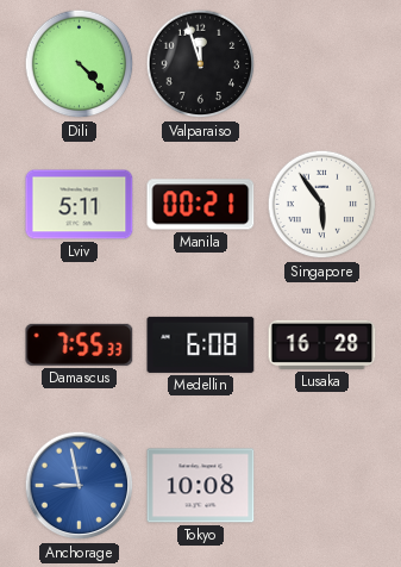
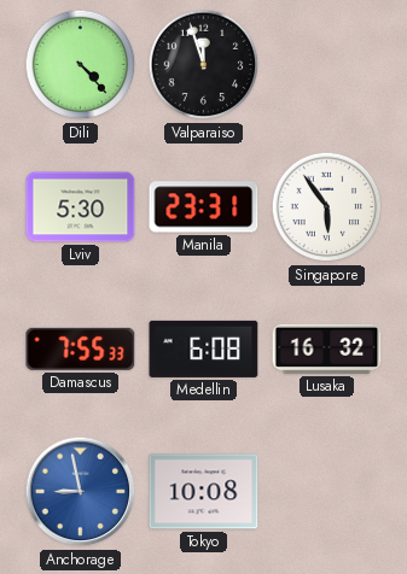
Lviv: 5:11 -> 5:30 (81, 207)
Manila: 00:21 -> 23:31 (204, 207)
Lusaka: 16:28 -> 16:32 (327, 348)
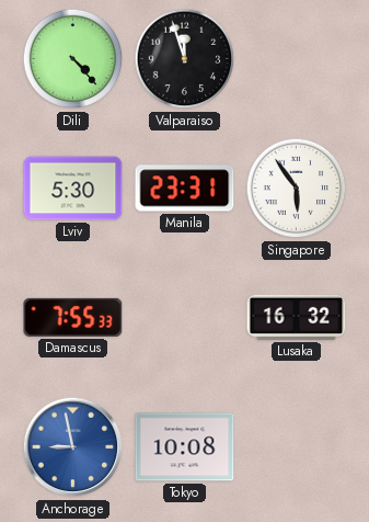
Medellin: 6:08 -> none (204, 348)
